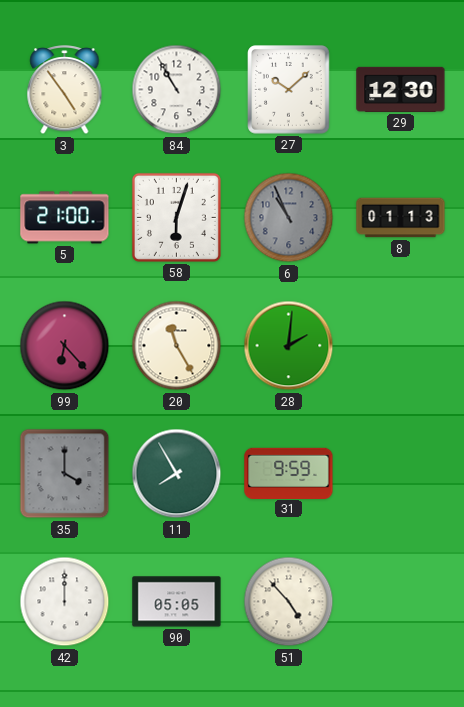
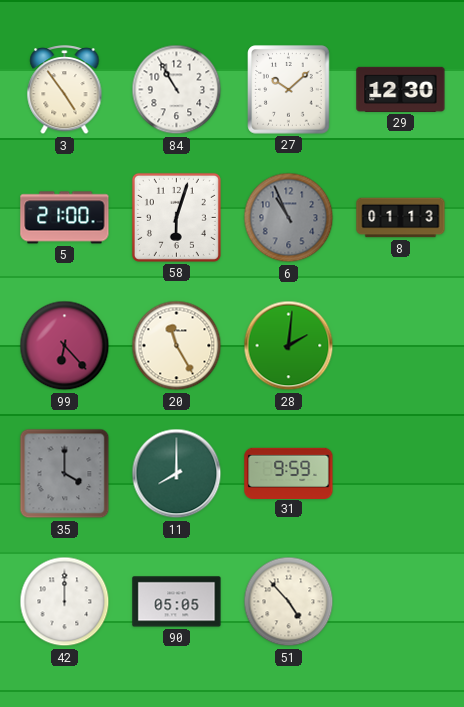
11: 7:55 -> 8:00 (177, 474)
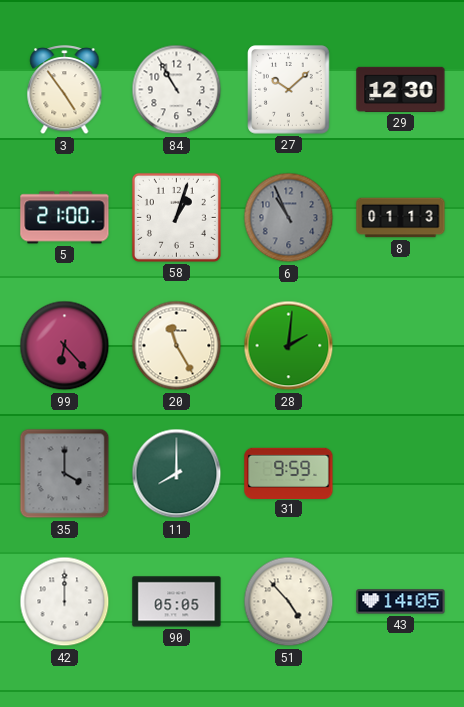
58: 6:03 -> 1:03 (176, 217)
43: none -> 14:05 (401, 602)
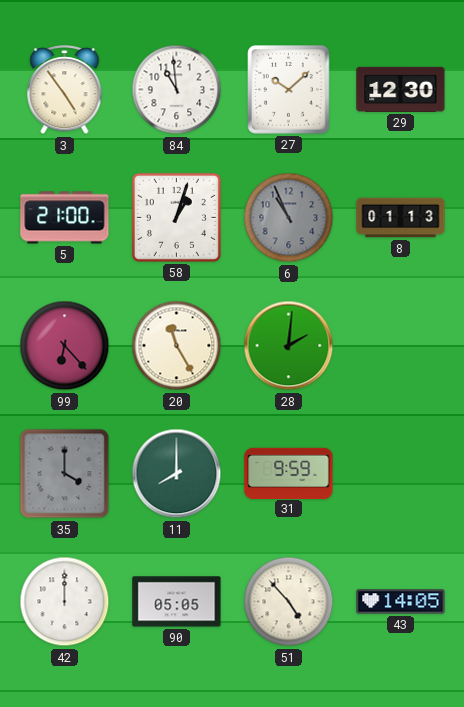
84: 10:55 -> 10:59 (177, 90)
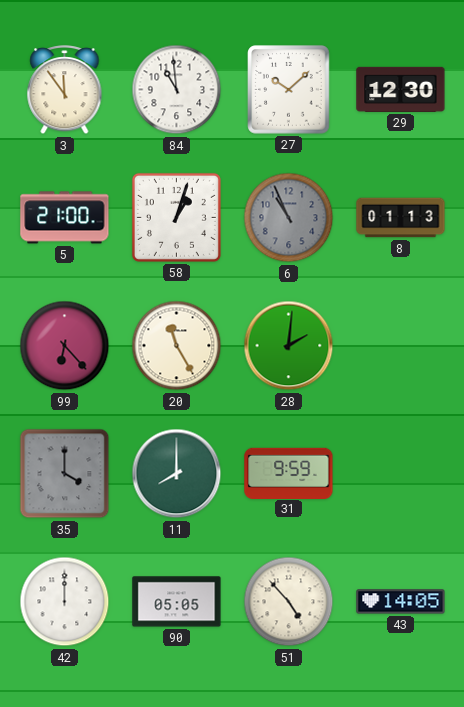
3: 4:54 -> 11:54 (65, 90)
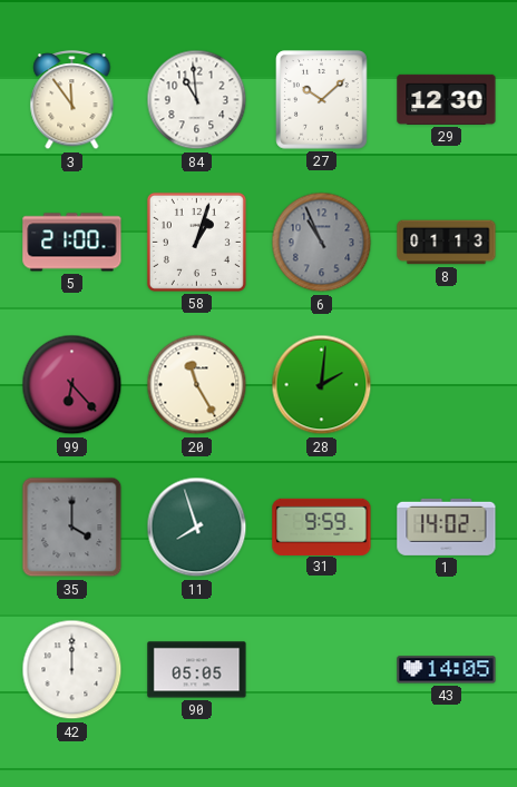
11: 8:00 -> 7:57 (197, 528)
1: none -> 14:02 (447, 527)
51: 4:53 -> none (289, 602)
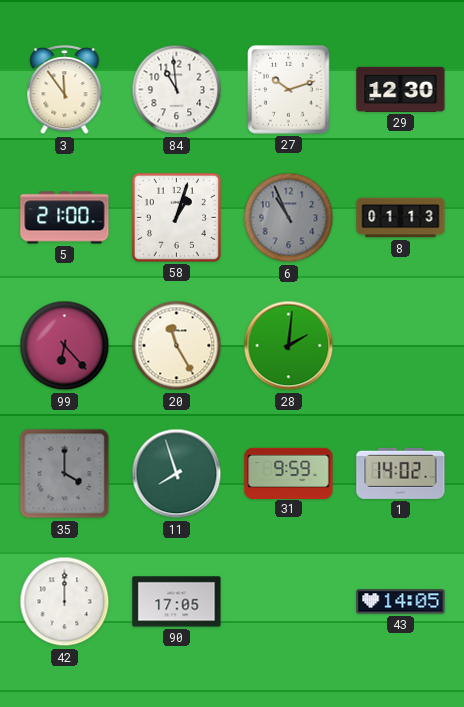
27: 10:08 -> 10:12 (289, 90)
90: 05:05 -> 17:05 (177, 602)
